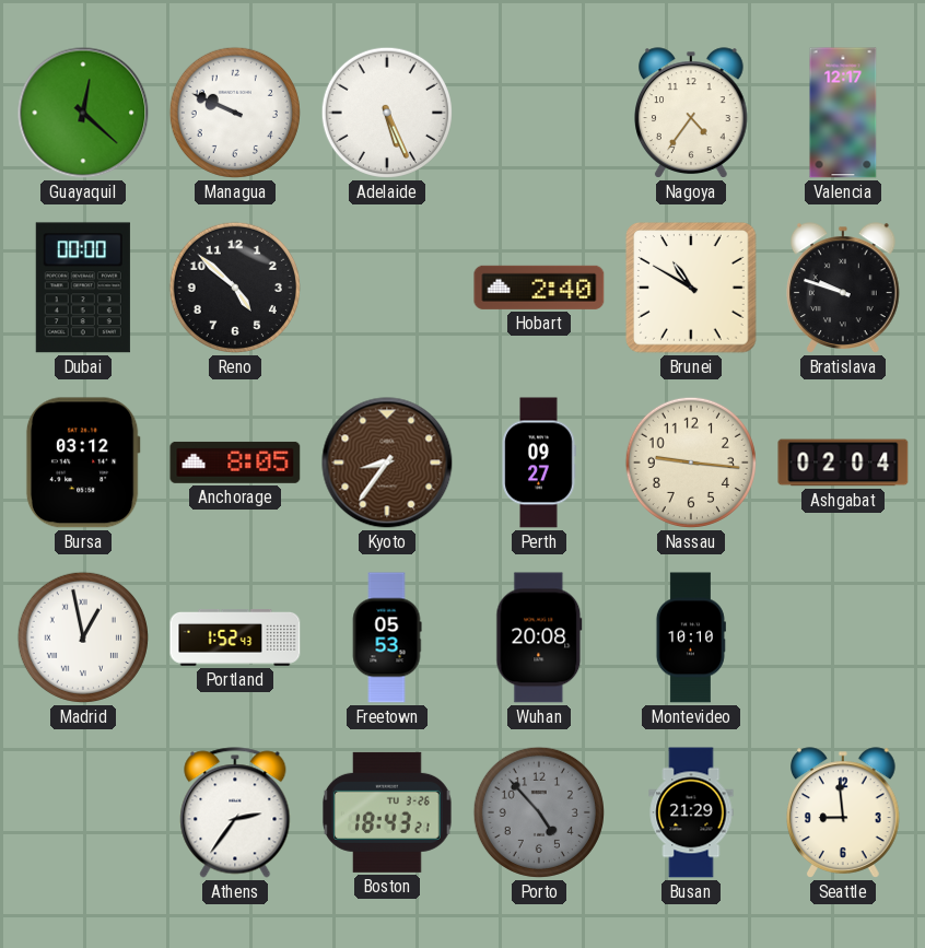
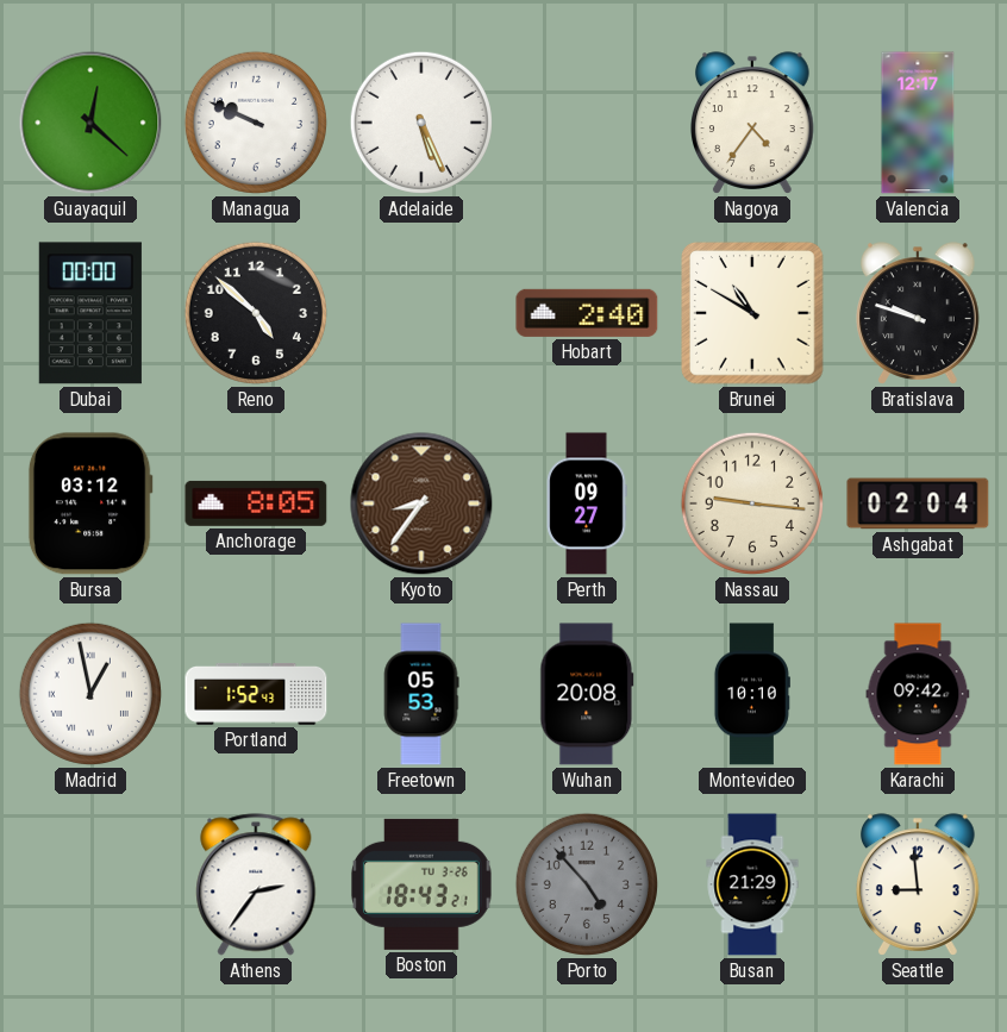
Karachi: none -> 09:42 (918, 694)
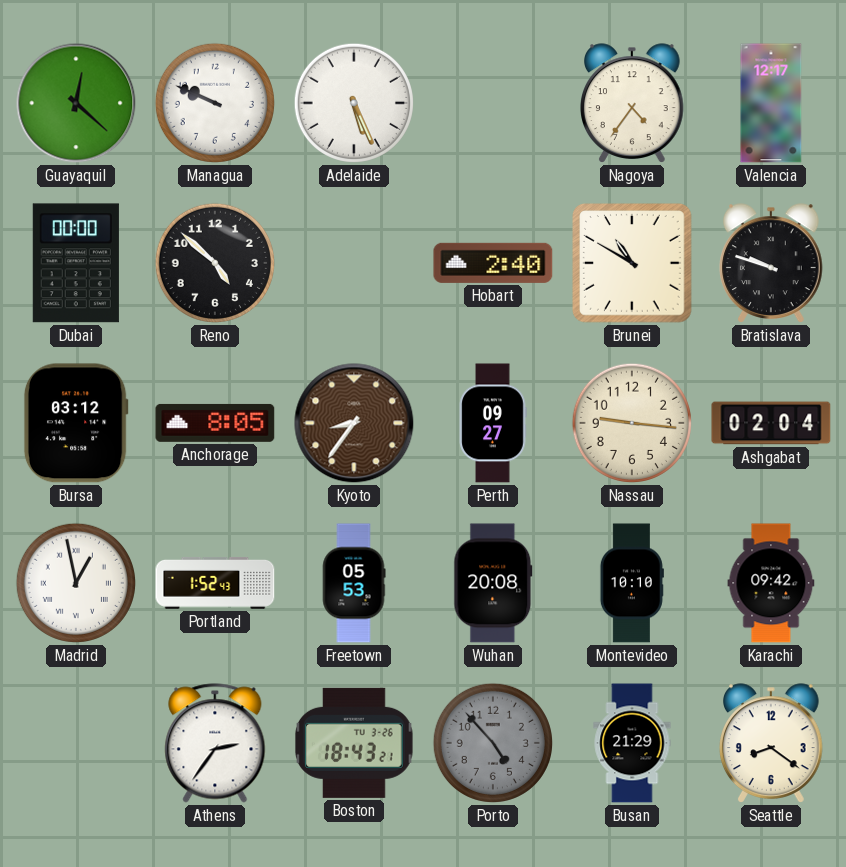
Seattle: 8:59 -> 8:21 (772, 743)
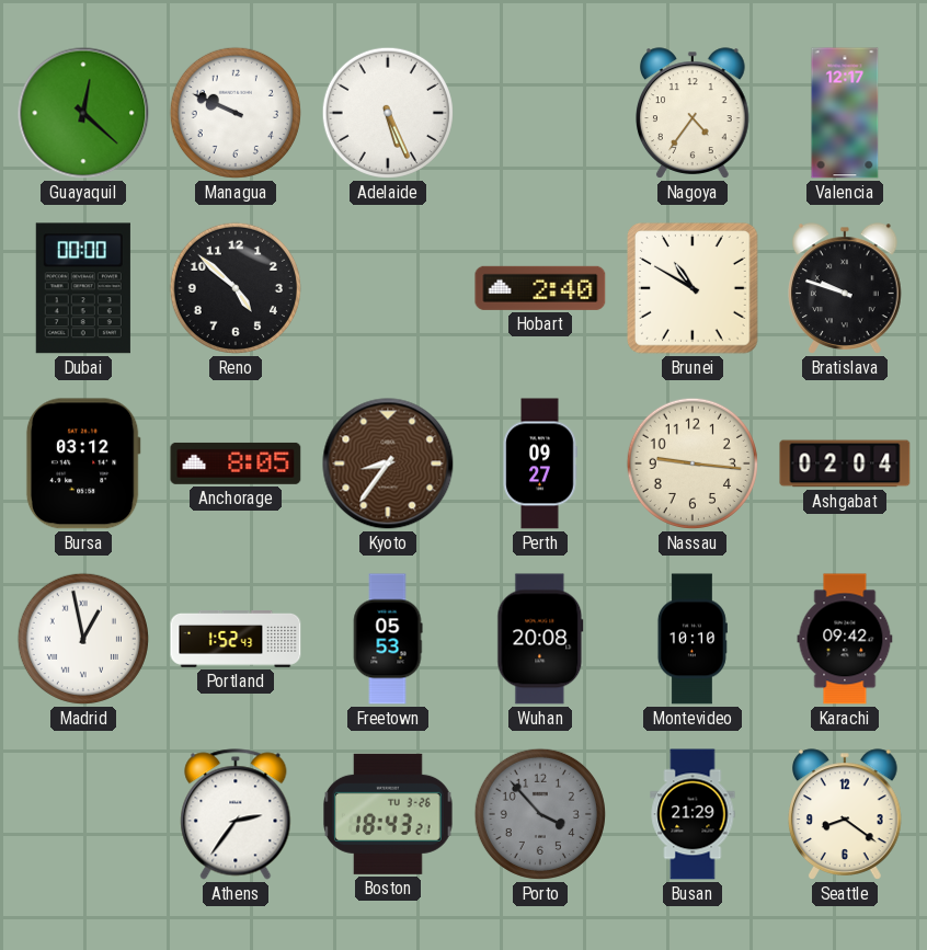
Porto: 4:53 -> 3:53 (540, 814)
